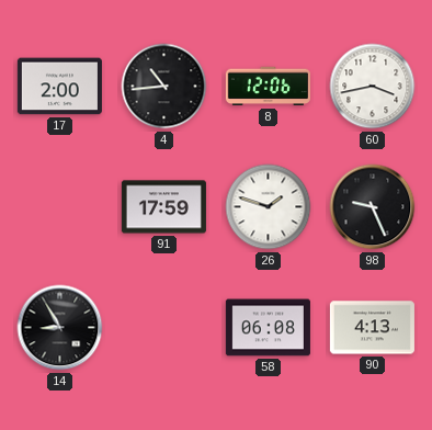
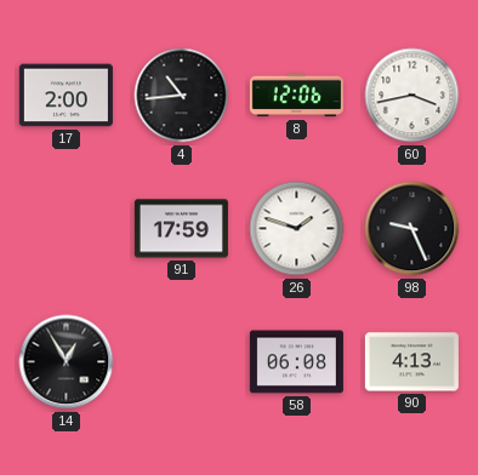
14: 8:55 -> 12:55 (67, 362)
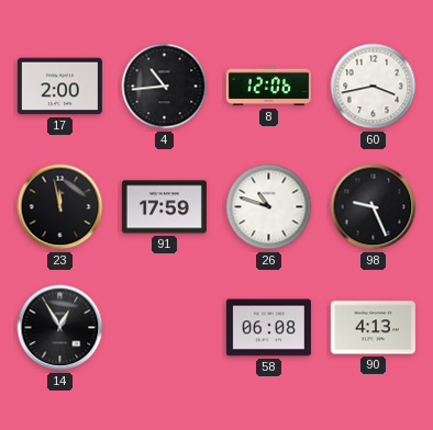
23: none -> 11:58 (60, 207)
26: 1:48 -> 10:48 (269, 207)
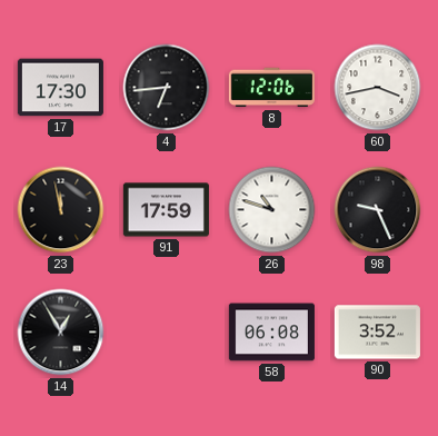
17: 2:00 -> 17:30 (60, 88)
4: 10:44 -> 6:44 (167, 88)
90: 4:13 -> 3:52 (377, 333)
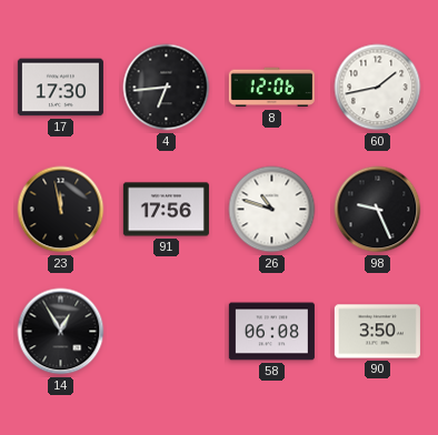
60: 3:43 -> 1:43 (378, 88)
91: 17:59 -> 17:56 (166, 210)
90: 3:52 -> 3:50 (377, 332)
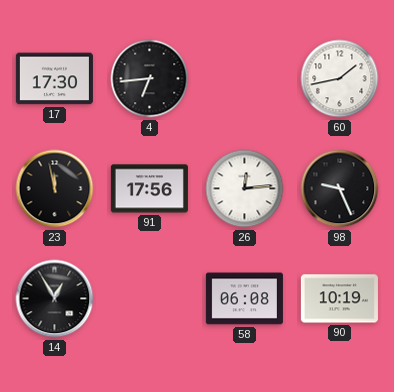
8: 12:06 -> none (271, 88)
26: 10:48 -> 12:14 (245, 189)
90: 3:50 -> 10:19 (339, 299)
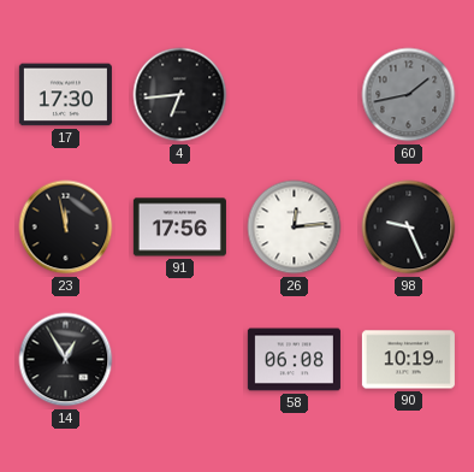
60 dial: white -> grey (409, 95)
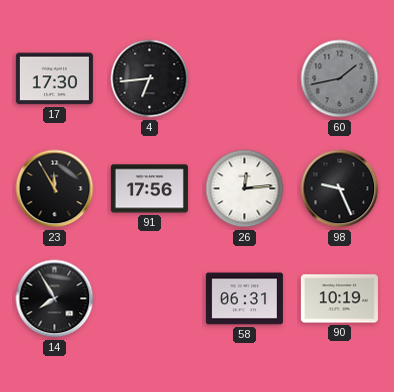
23: 11:58 -> 11:55 (55, 189)
14: 12:55 -> 7:55 (55, 299)
58: 06:08 -> 06:31 (244, 299)
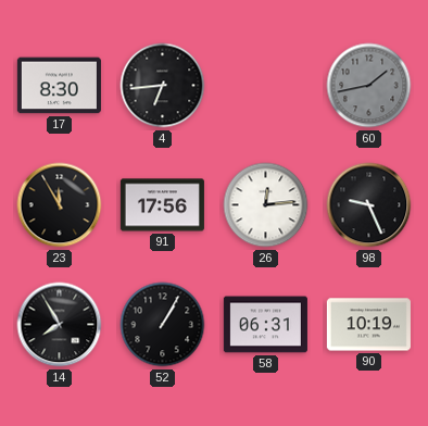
17: 17:30 -> 8:30 (59, 86)
52: none -> 1:05 (163, 325)
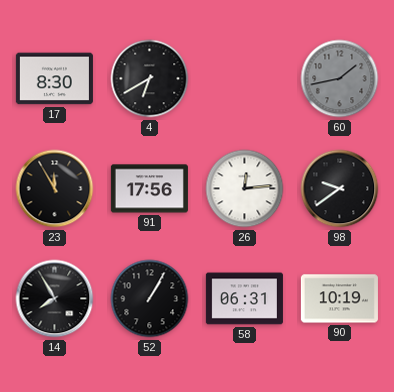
4: 6:44 -> 6:40 (150, 79)
98: 9:26 -> 9:39 (340, 189)
